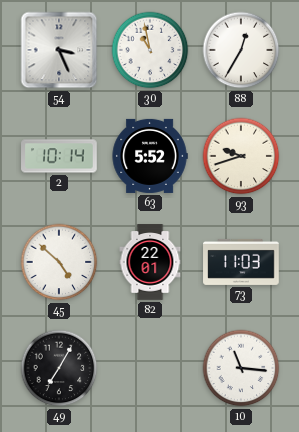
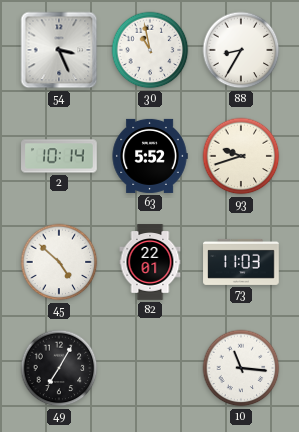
88: 12:35 -> 8:35 (241, 50)
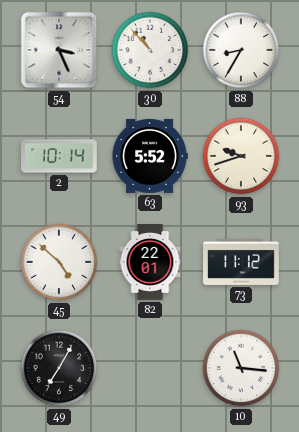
30: 10:58 -> 10:53 (150, 50)
73: 11:03 -> 11:12 (241, 262)
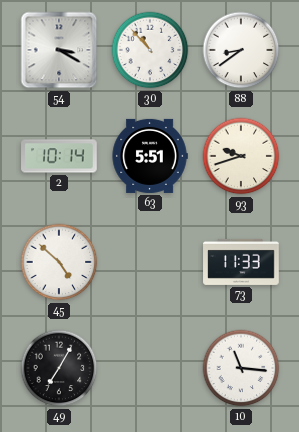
54: 3:26 -> 3:20 (59, 50)
88: 8:35 -> 8:39 (241, 50)
63: 5:52 -> 5:51 (150, 156)
82: 22:01 -> none (150, 262)
73: 11:12 -> 11:33 (241, 262)
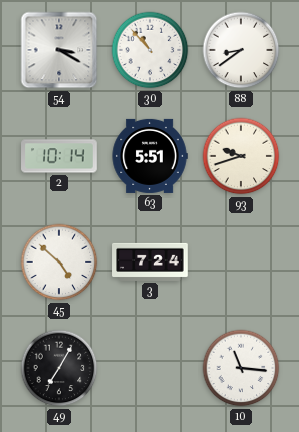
3: none -> 7:24 (150, 262)
73: 11:33 -> none (241, 262)
